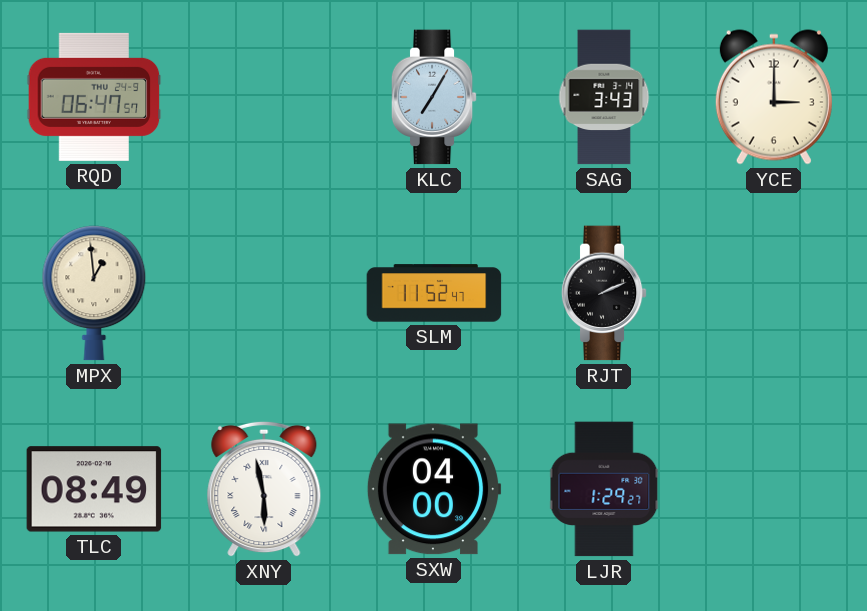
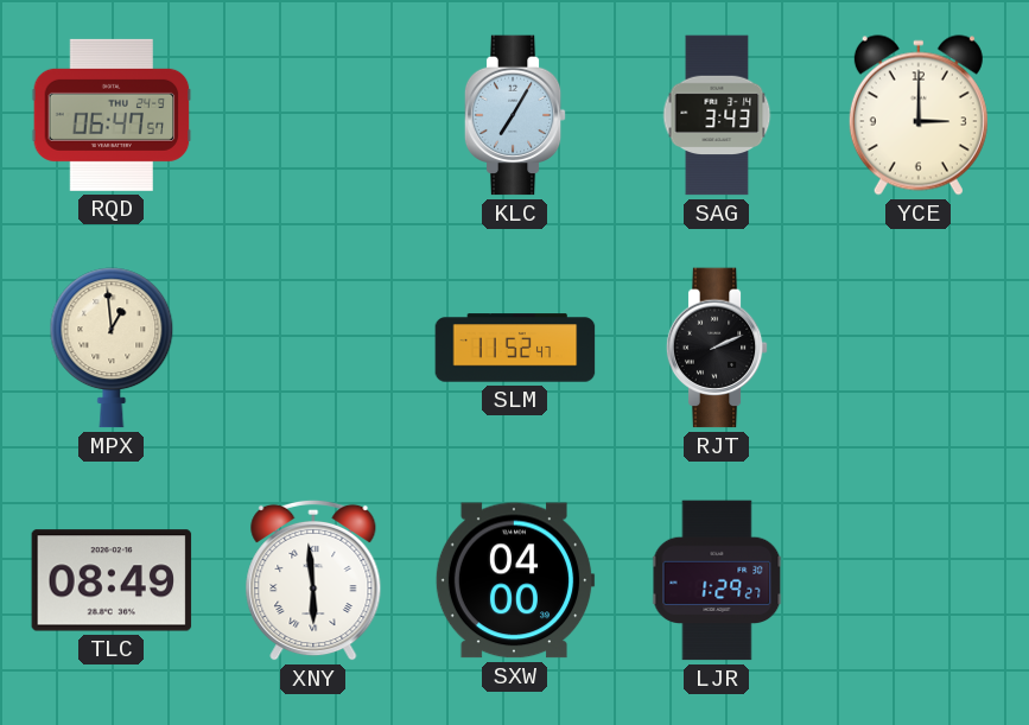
XNY: 5:58 -> 5:59 (313, 580)
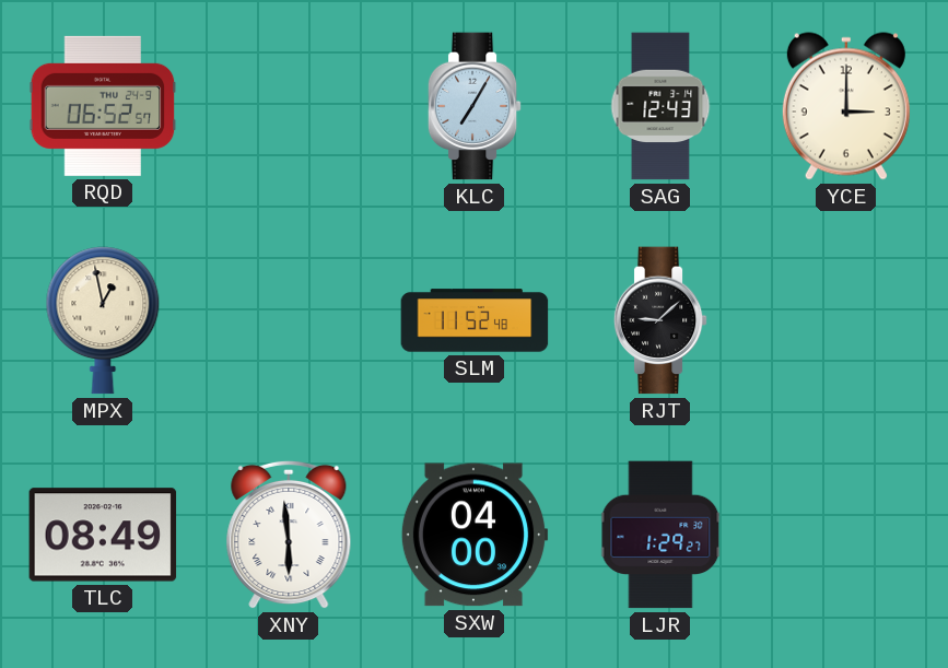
RQD: 06:47 -> 06:52 (103, 106)
SAG: 3:43 -> 12:43 (660, 106)
MPX: 12:59 -> 12:58 (103, 320)
SLM: 11:52:47 -> 11:52:48 (475, 320)
RJT: 2:11 -> 9:08 (660, 320)
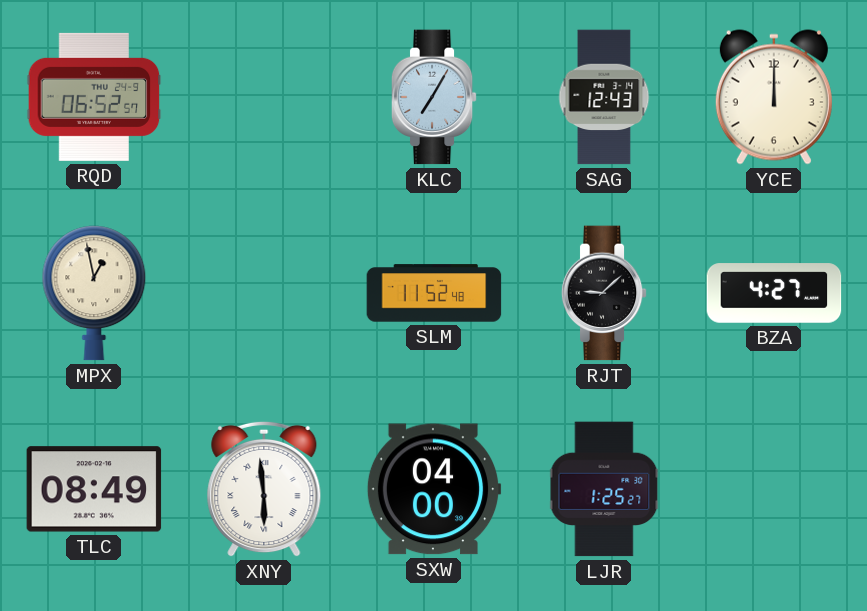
YCE: 3:00 -> 12:00 (774, 97)
BZA: none -> 4:27 (774, 293)
LJR: 1:29 -> 1:25 (604, 489)
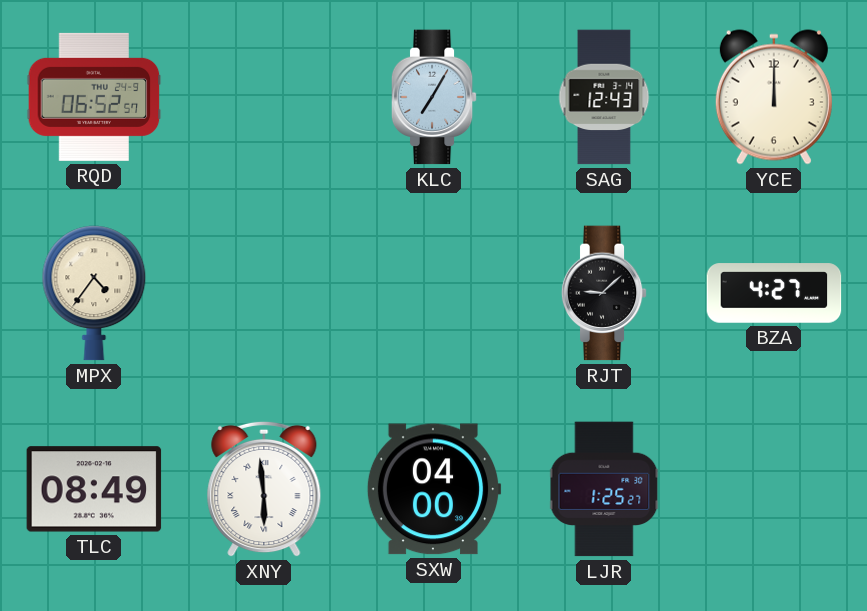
MPX: 12:58 -> 4:36 (94, 293)
SLM: 11:52 -> none (434, 293)
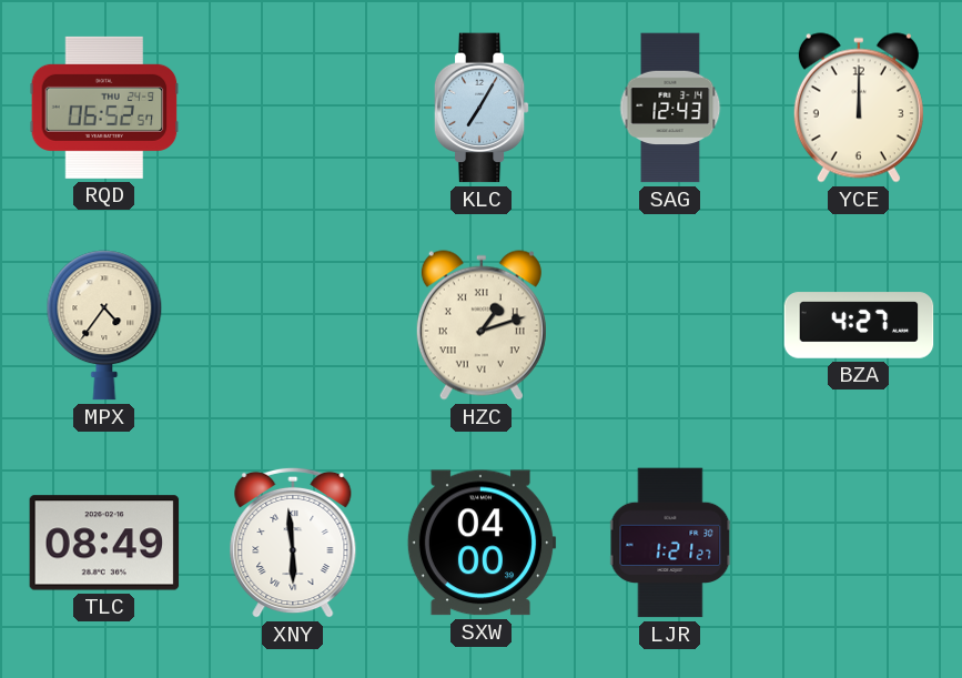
HZC: none -> 1:12 (482, 325)
RJT: 9:08 -> none (604, 293)
LJR: 1:25 -> 1:21 (670, 543)
